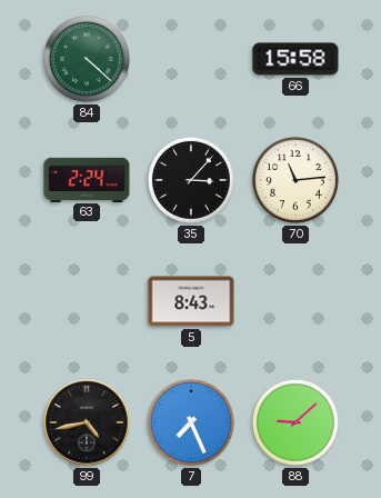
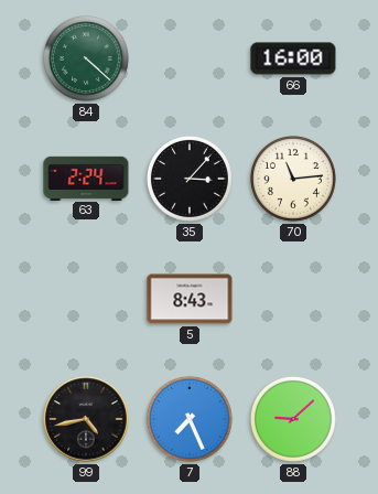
66: 15:58 -> 16:00 (293, 58)
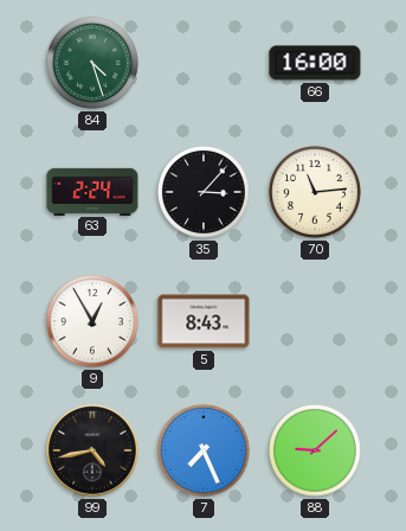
84: 4:22 -> 4:27 (92, 63)
9: none -> 12:55 (92, 321)
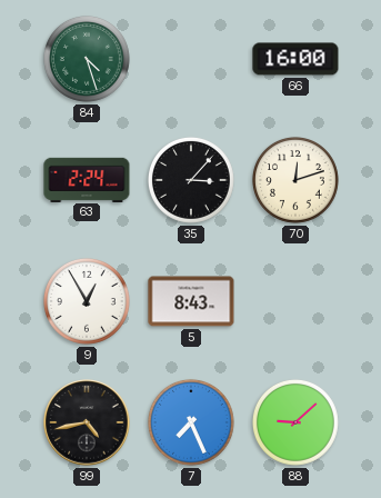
70: 11:14 -> 12:12 (295, 180)
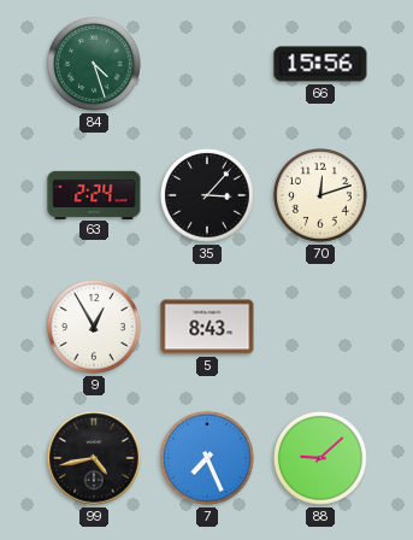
66: 16:00 -> 15:56 (320, 64)
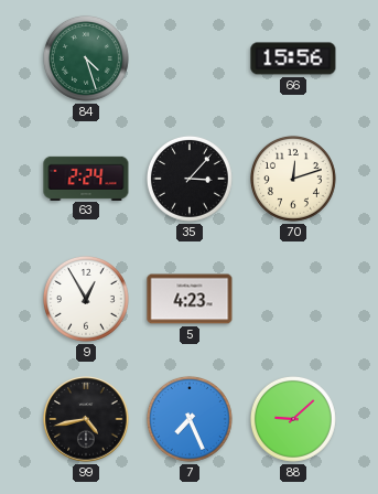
5: 8:43 -> 4:23 (190, 299)
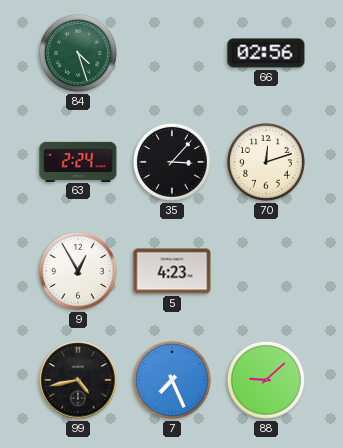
66: 15:56 -> 02:56 (266, 53)
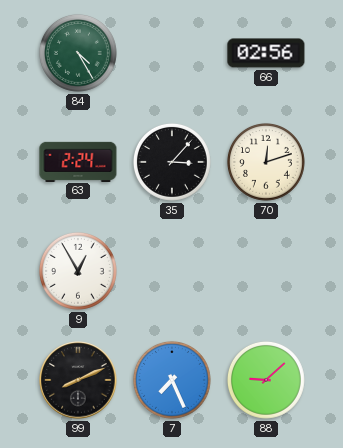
84: 4:27 -> 4:25 (78, 53)
5: 4:23 -> none (172, 271)
99: 4:43 -> 8:11 (78, 380)
